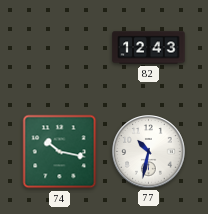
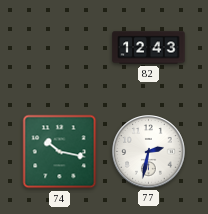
77: 10:32 -> 2:32 (149, 152)
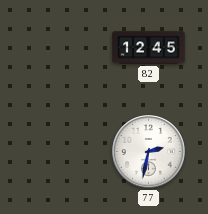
82: 12:43 -> 12:45 (149, 48)
74: 10:17 -> none (60, 152)
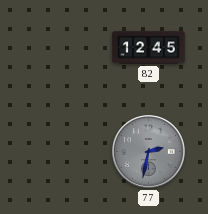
77 dial: white -> grey (149, 152)
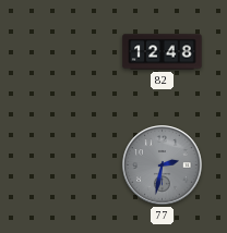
82: 12:45 -> 12:48 (163, 52)
